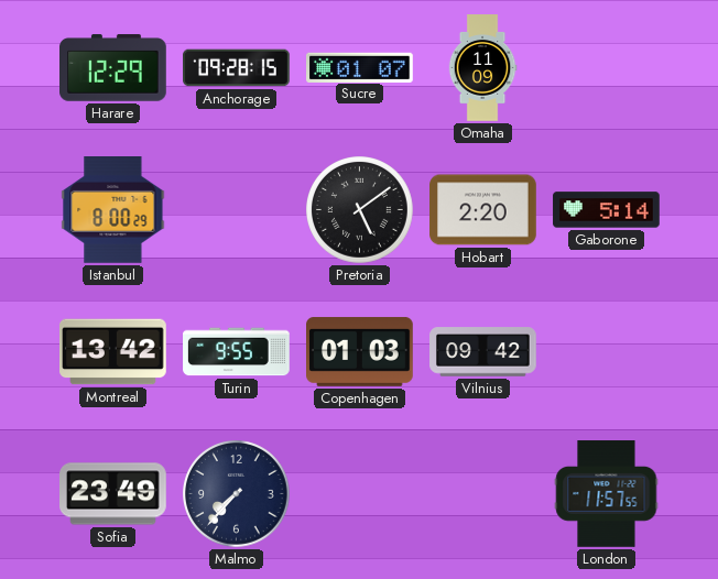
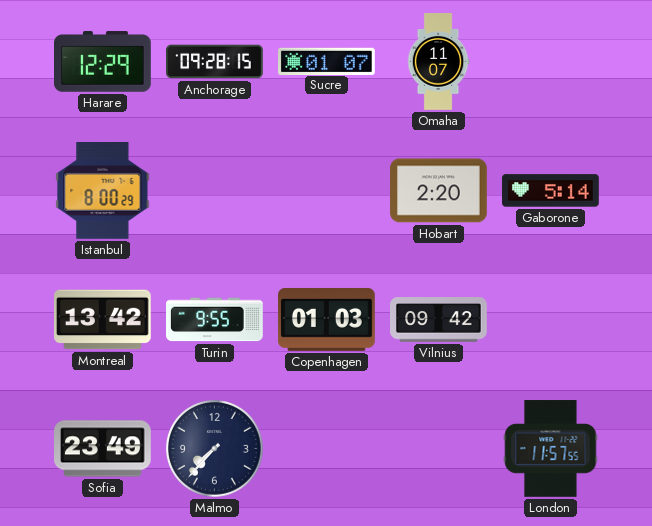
Omaha: 11:09 -> 11:07 (438, 62)
Pretoria: 5:09 -> none (360, 210)
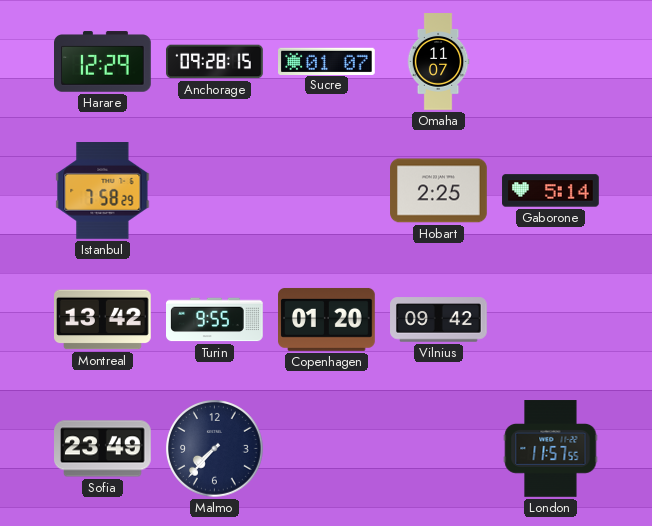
Istanbul: 8:00 -> 7:58 (103, 191)
Hobart: 2:20 -> 2:25 (439, 191)
Copenhagen: 01:03 -> 01:20 (327, 319)
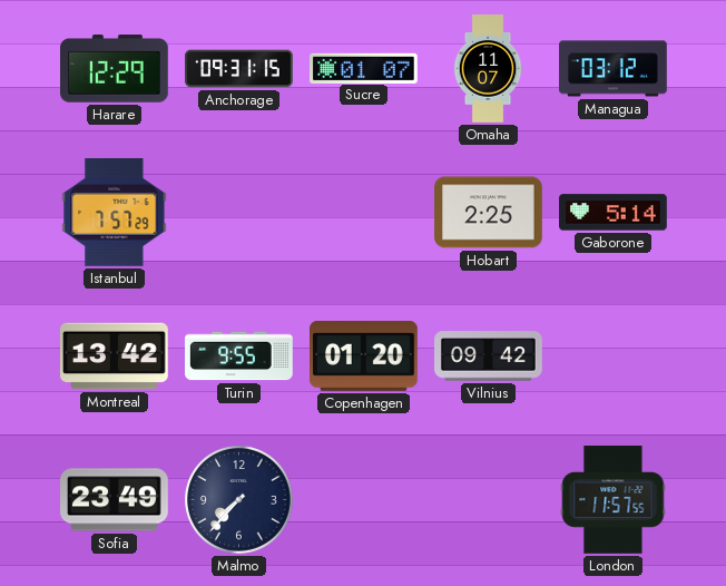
Anchorage: 09:28 -> 09:31 (239, 69)
Managua: none -> 03:12 (614, 69)
Istanbul: 7:58 -> 7:57 (115, 213)
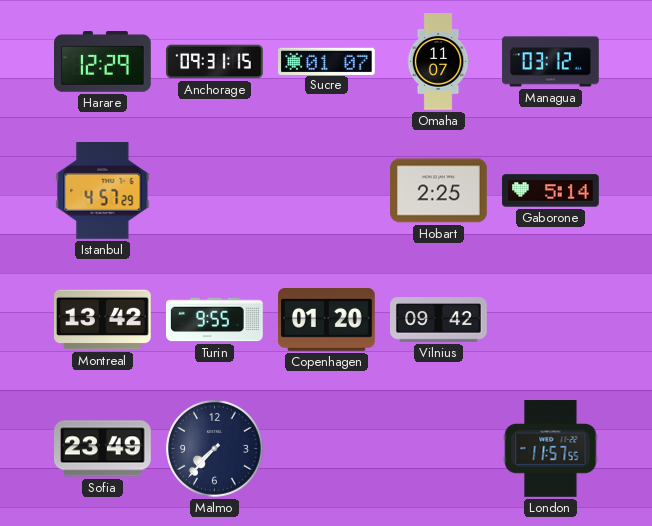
Istanbul: 7:57 -> 4:57 (103, 191)
